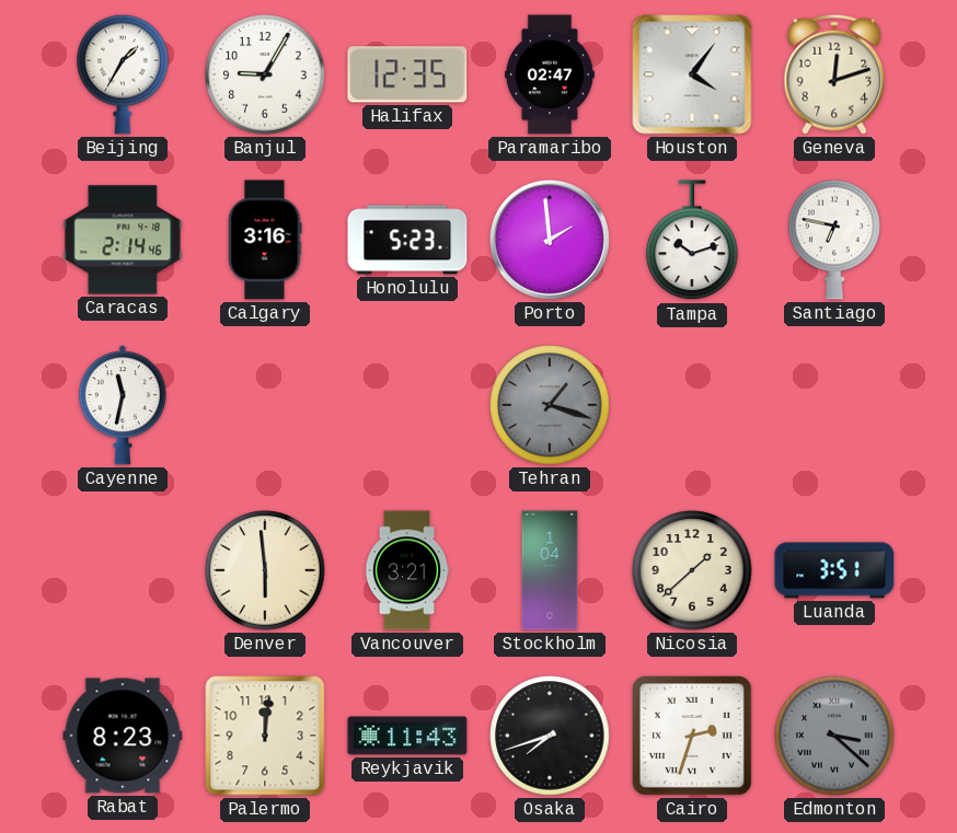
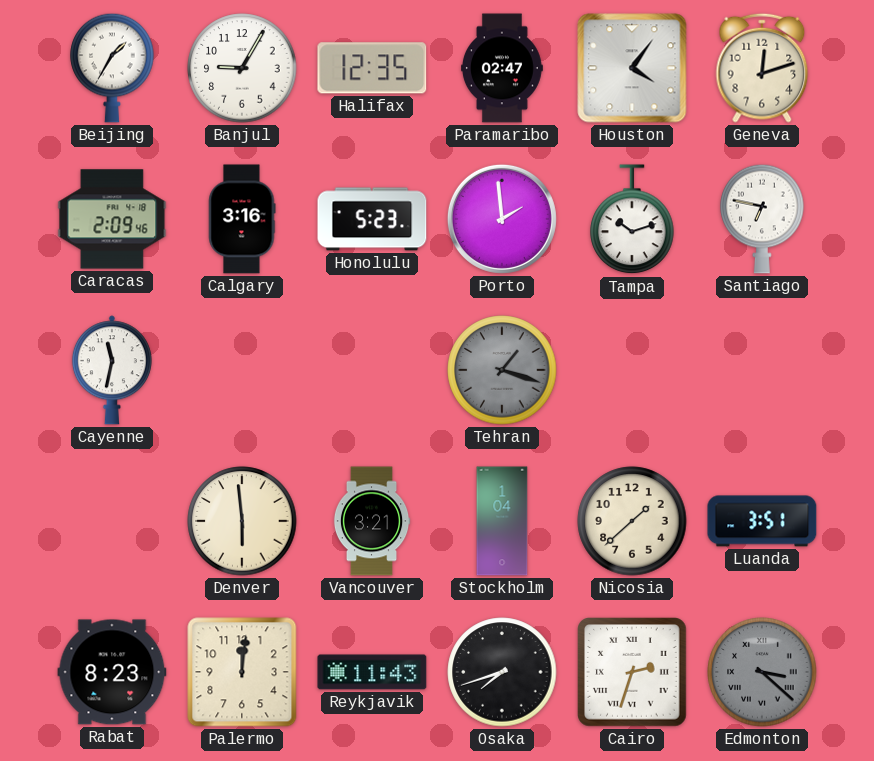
Caracas: 2:14 -> 2:09 (112, 219)
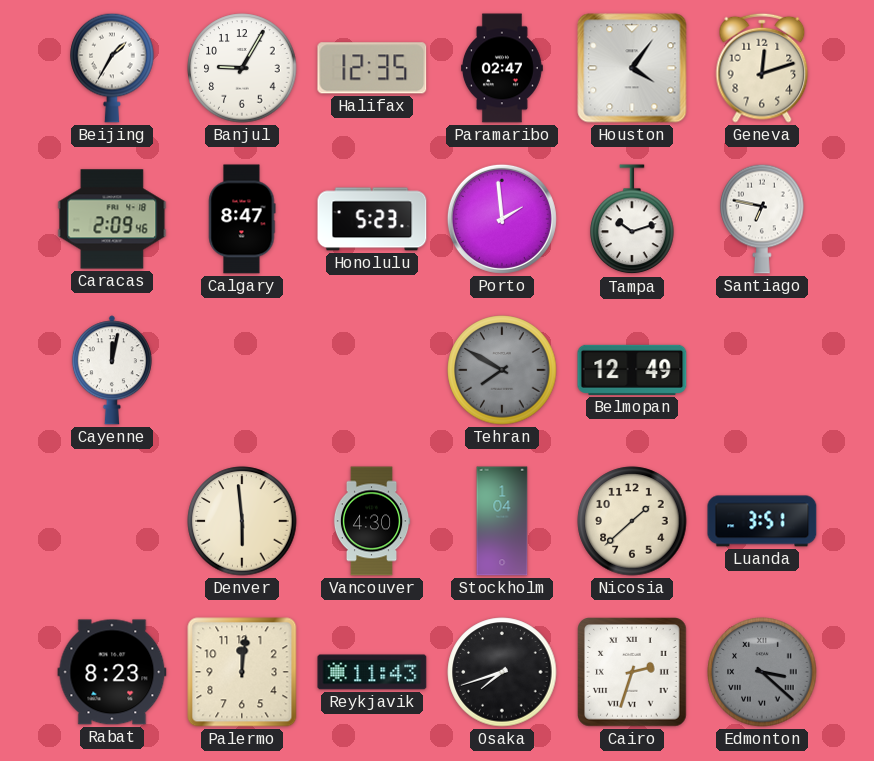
Calgary: 3:16 -> 8:47 (242, 219)
Cayenne: 11:32 -> 12:02 (112, 370)
Tehran: 1:18 -> 7:50 (502, 370)
Belmopan: none -> 12:49 (632, 370)
Vancouver: 3:21 -> 4:30 (372, 521)
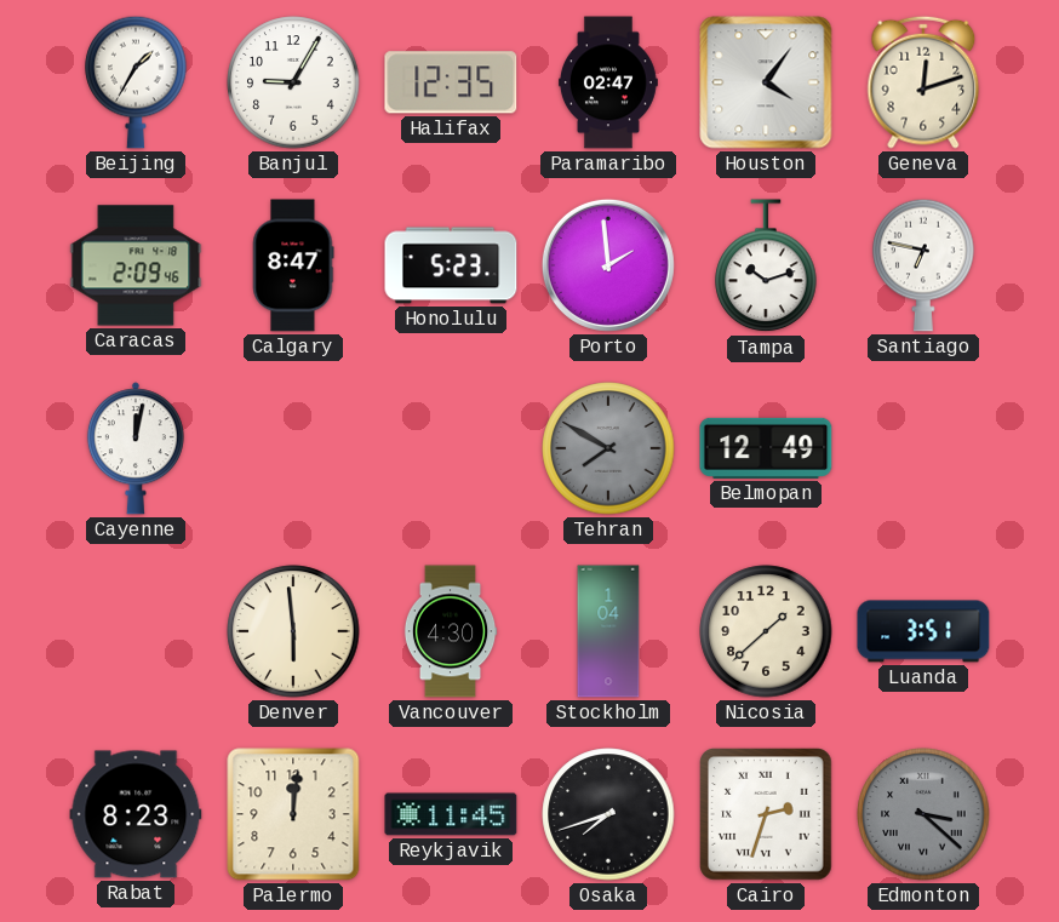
Reykjavik: 11:43 -> 11:45 (451, 814)
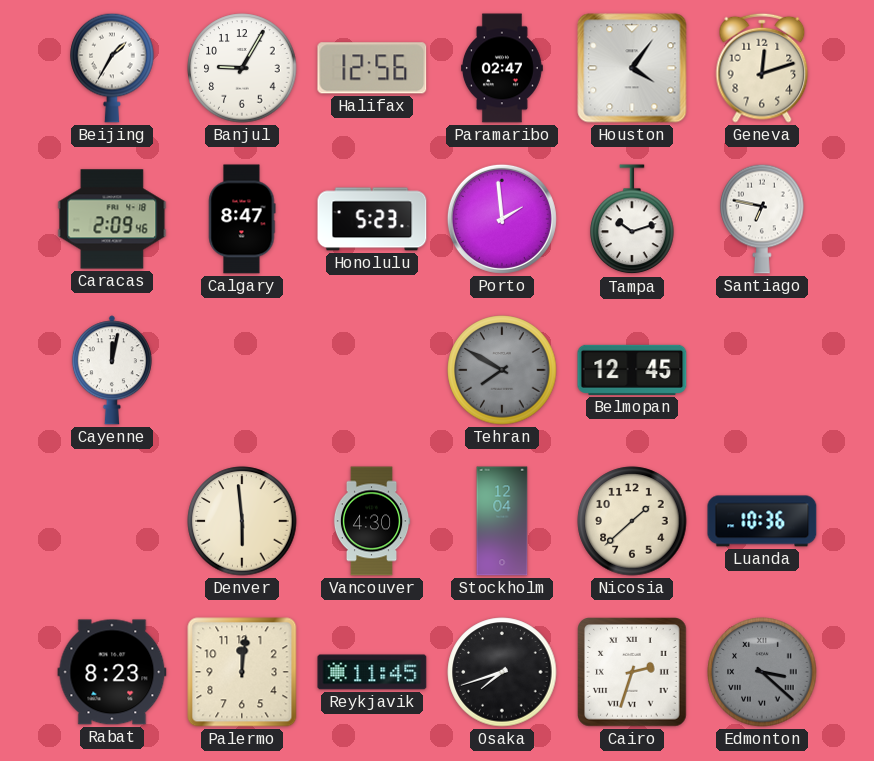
Halifax: 12:35 -> 12:56 (372, 68)
Belmopan: 12:49 -> 12:45 (632, 370)
Stockholm: 1:04 -> 12:04 (502, 521)
Luanda: 3:51 -> 10:36 (762, 521)
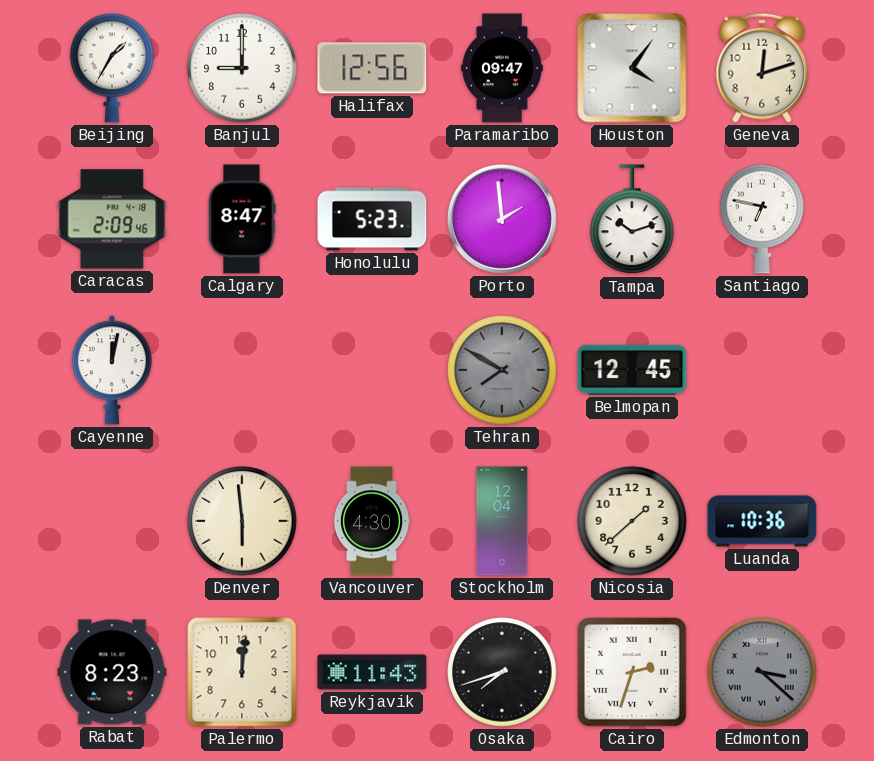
Banjul: 9:05 -> 9:00 (242, 68)
Paramaribo: 02:47 -> 09:47 (502, 68)
Reykjavik: 11:45 -> 11:43 (372, 672)
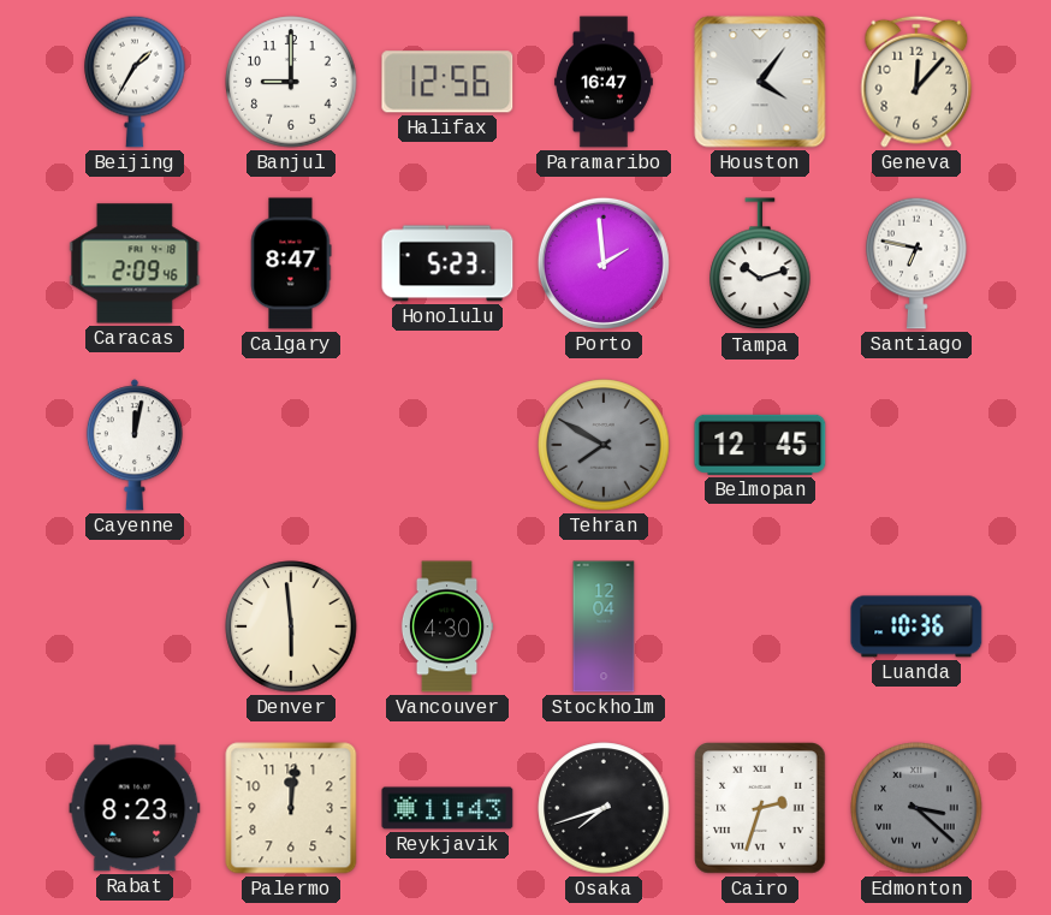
Paramaribo: 09:47 -> 16:47 (604, 82)
Geneva: 12:12 -> 12:07 (916, 82)
Nicosia: 1:38 -> none (632, 521)
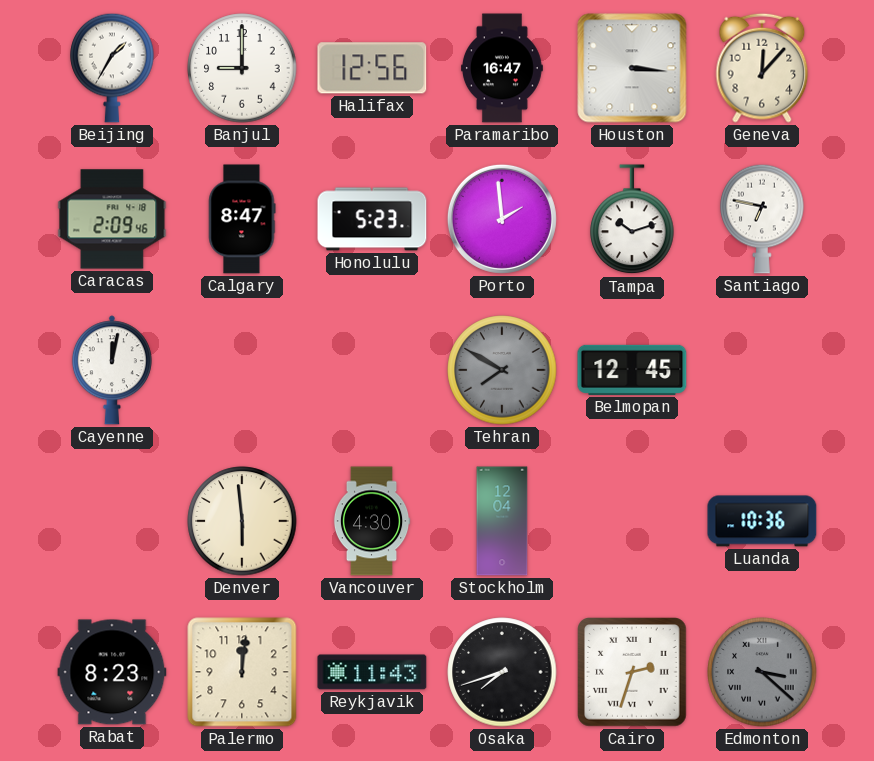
Houston: 4:06 -> 3:16 (632, 68)
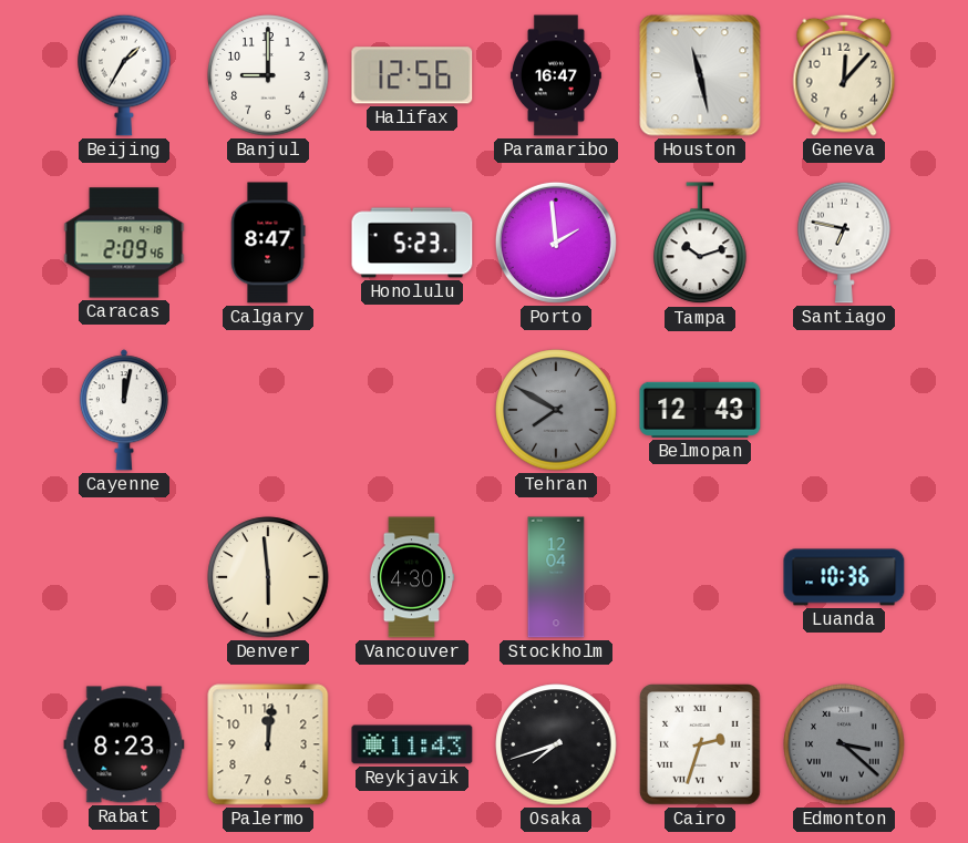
Houston: 3:16 -> 11:28 (700, 75)
Belmopan: 12:45 -> 12:43 (700, 410)
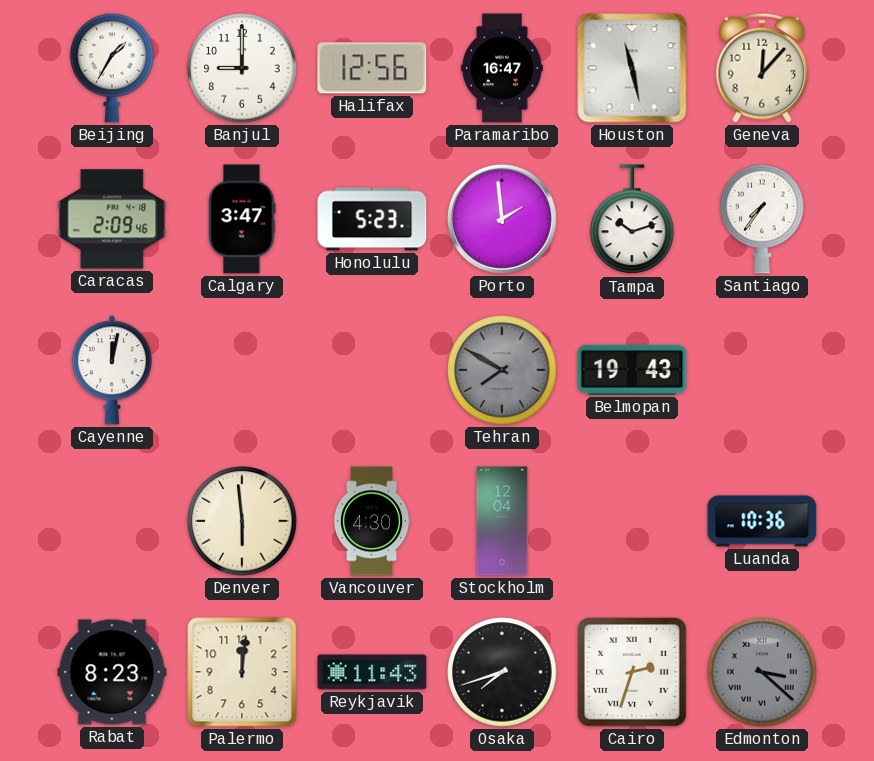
Calgary: 8:47 -> 3:47 (242, 219)
Santiago: 6:47 -> 7:36 (762, 219)
Belmopan: 12:43 -> 19:43 (632, 370)
